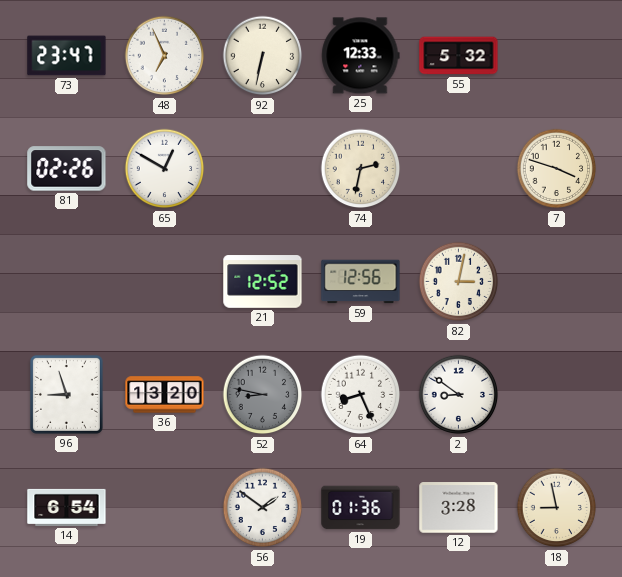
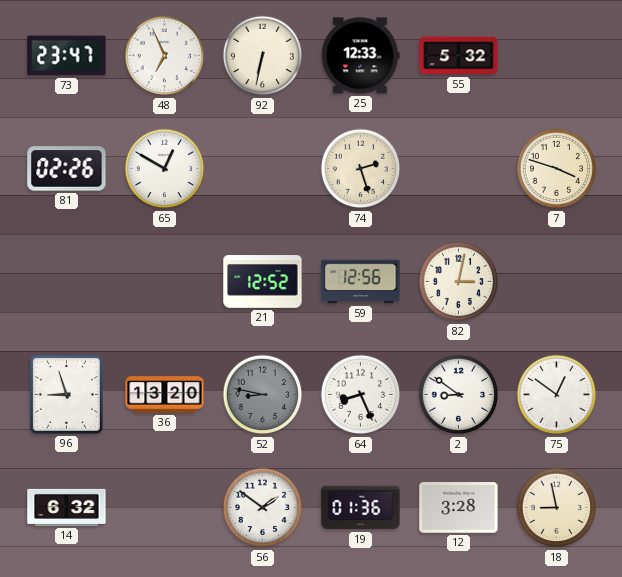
74: 2:32 -> 2:27 (361, 169)
75: none -> 12:51 (557, 395)
14: 6:54 -> 6:32 (67, 507)
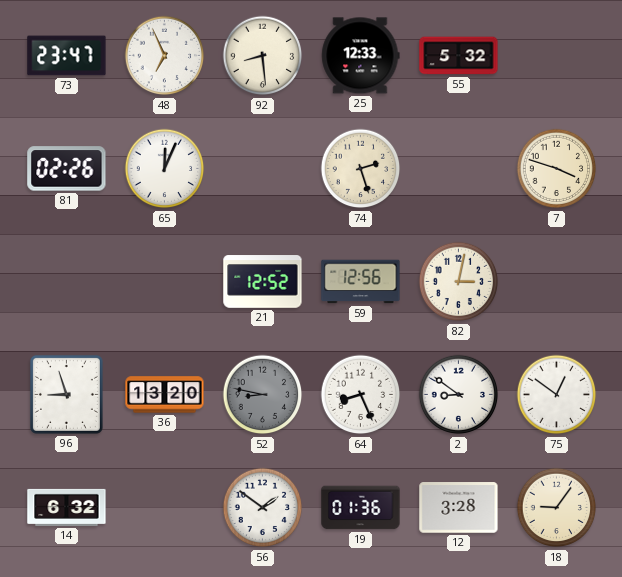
92: 6:32 -> 8:29 (263, 56)
65: 12:50 -> 12:04 (165, 169)
18: 8:58 -> 9:06 (557, 508)
